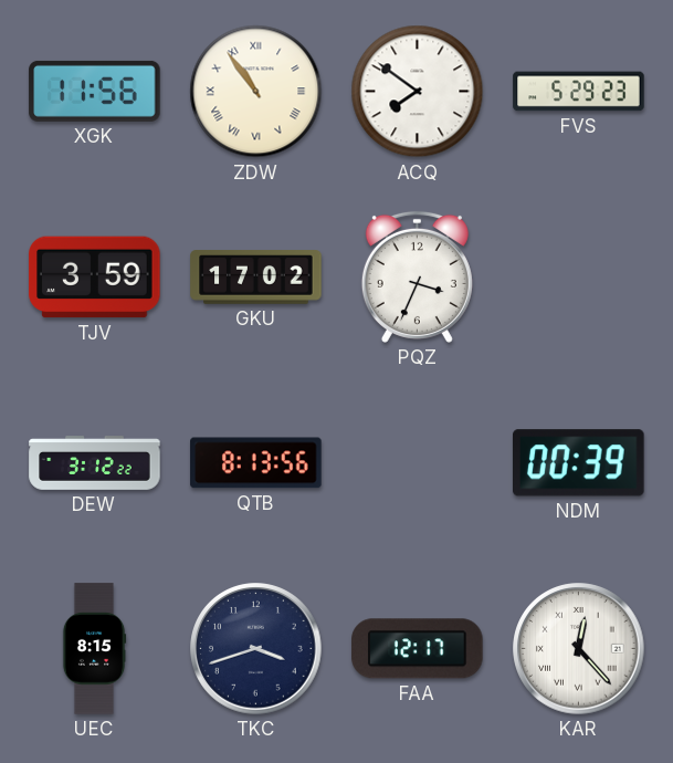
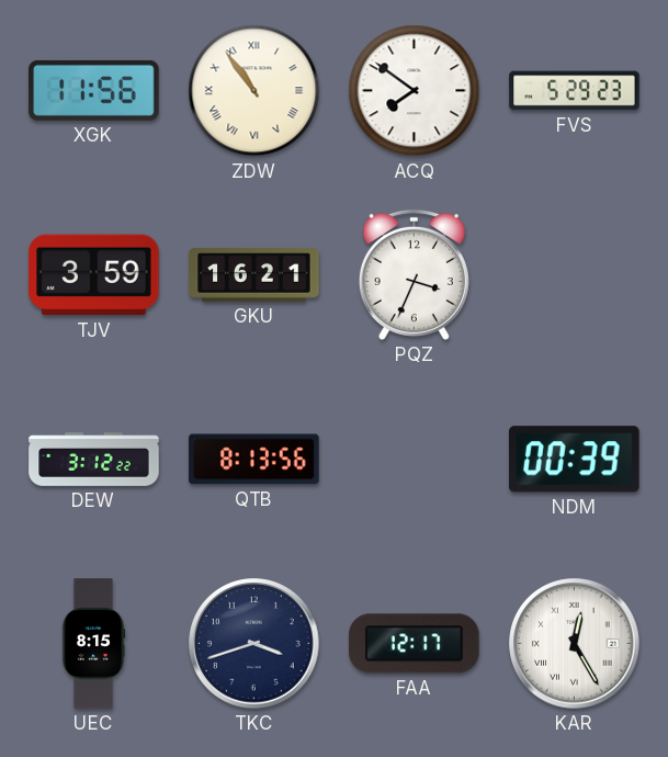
GKU: 17:02 -> 16:21 (254, 275)
KAR: 12:23 -> 12:25 (575, 644)
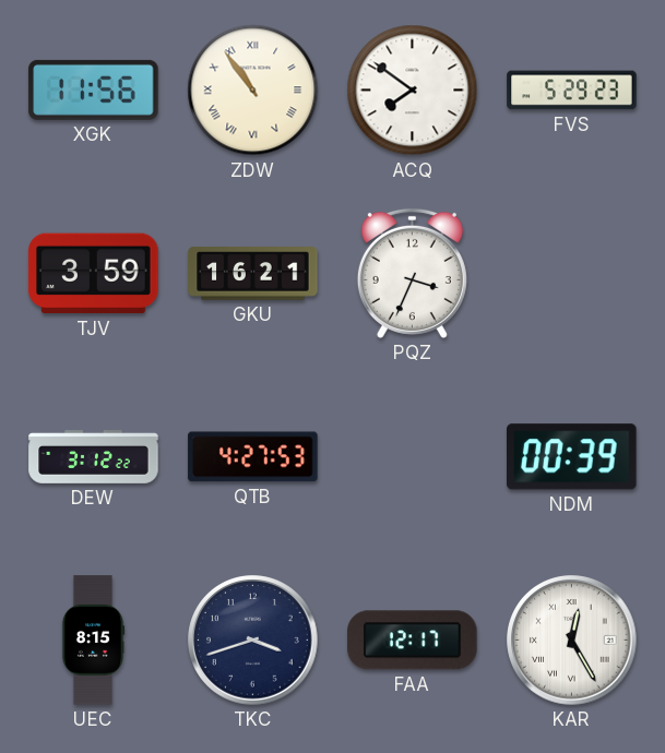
QTB: 8:13 -> 4:27 (253, 457)
